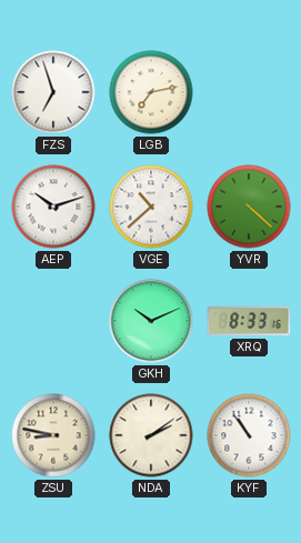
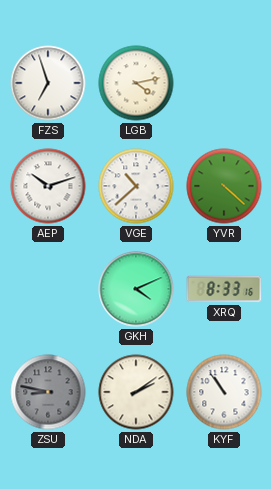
LGB: 7:13 -> 4:13 (136, 83)
GKH: 10:11 -> 4:11 (136, 289)
ZSU dial: cream -> grey (48, 392)
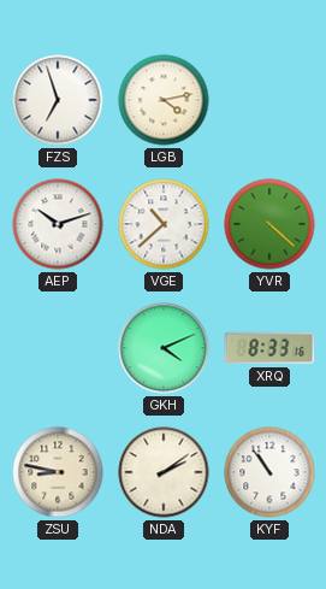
ZSU dial: grey -> cream (58, 472)
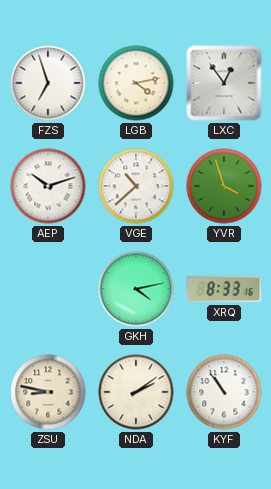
LXC: none -> 12:54 (224, 83)
YVR: 4:22 -> 3:57 (224, 186)
GKH: 4:11 -> 4:13 (136, 289)
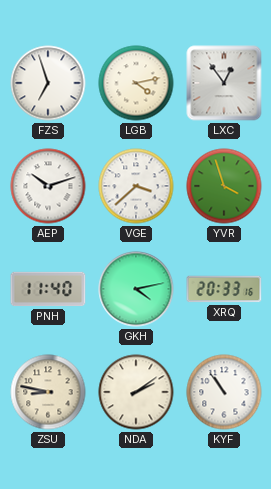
VGE: 10:38 -> 3:38 (136, 186)
PNH: none -> 11:40 (48, 289)
XRQ: 8:33 -> 20:33 (224, 289)
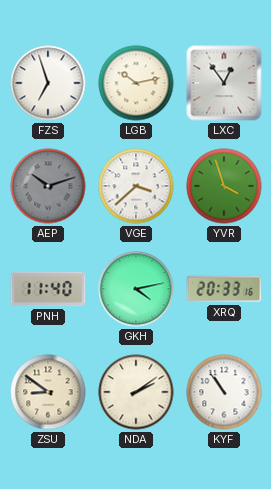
LGB: 4:13 -> 10:13 (136, 83)
AEP dial: white -> grey (48, 186)
ZSU: 8:47 -> 8:51 (48, 392)
